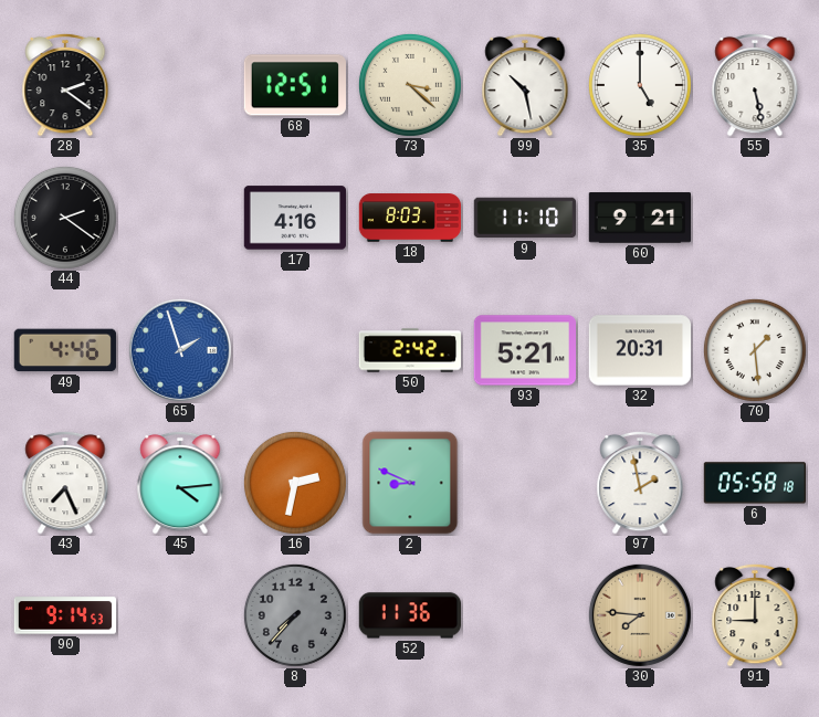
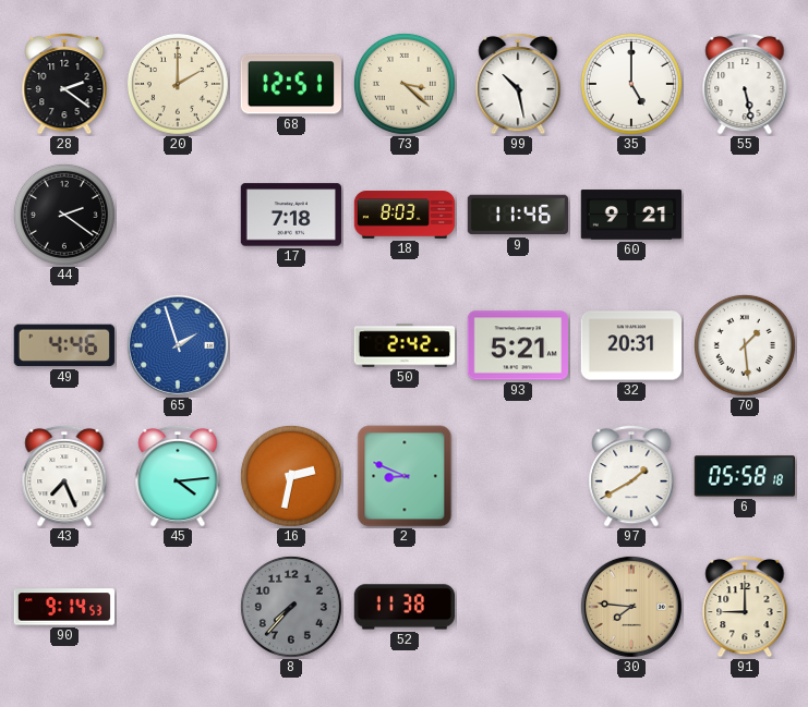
20: none -> 2:00 (178, 84)
17: 4:16 -> 7:18 (290, 215)
9: 11:10 -> 11:46 (518, 215)
97: 1:58 -> 1:40 (631, 476)
52: 11:36 -> 11:38 (403, 607)
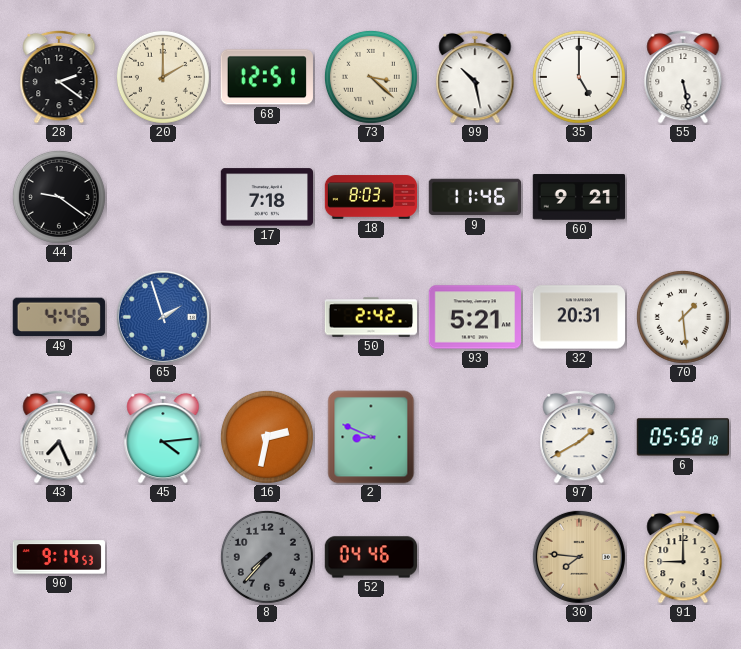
44: 2:21 -> 9:21 (59, 197)
52: 11:38 -> 04:46 (370, 557)
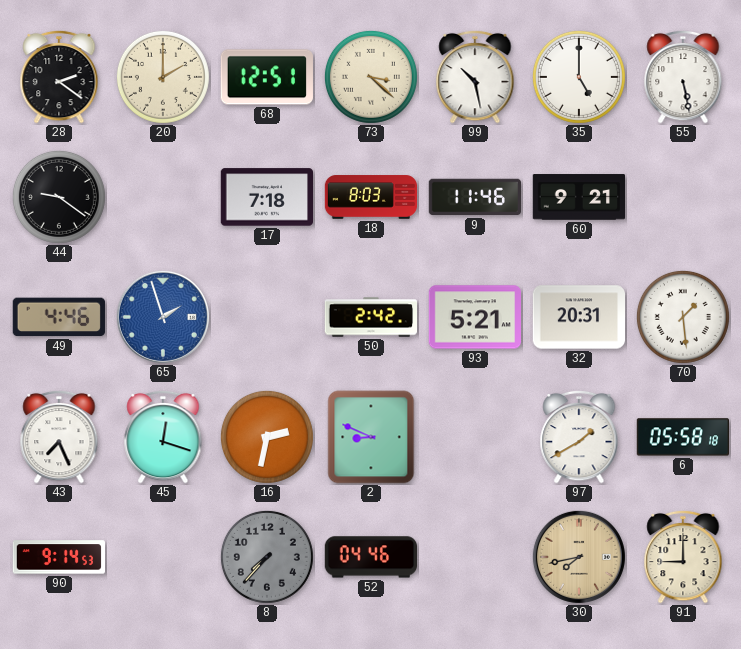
45: 4:14 -> 12:18 (163, 437)
30: 7:46 -> 7:43 (579, 557)
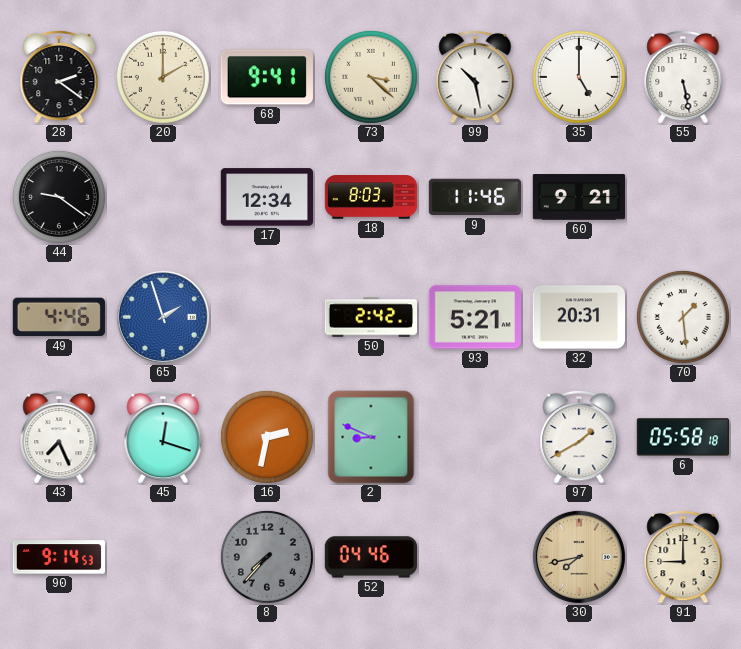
68: 12:51 -> 9:41 (266, 77)
17: 7:18 -> 12:34 (266, 197)
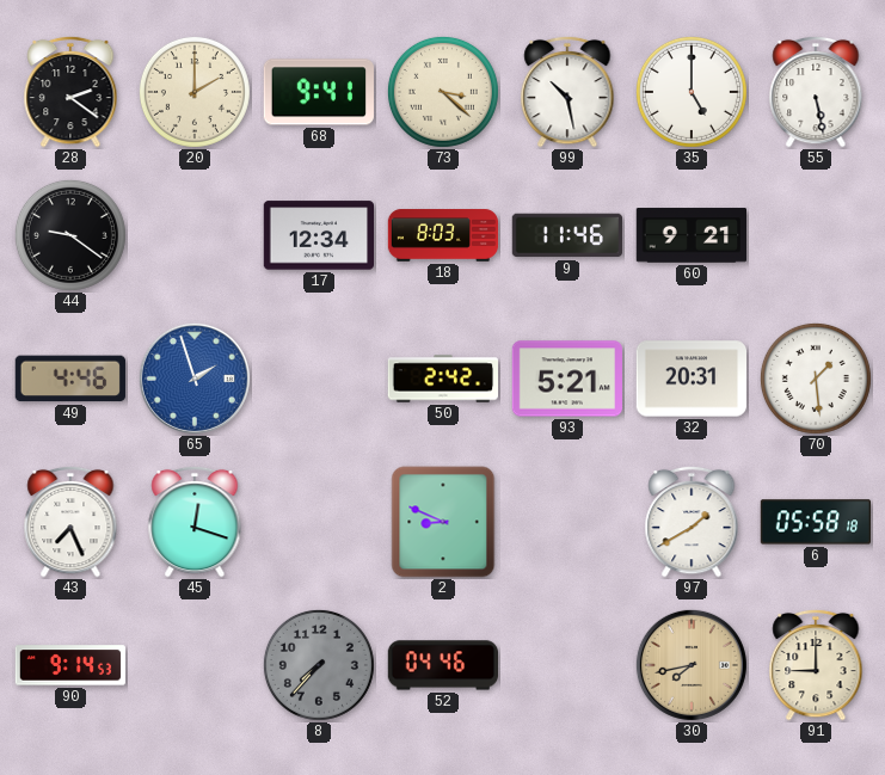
16: 2:32 -> none (267, 437)
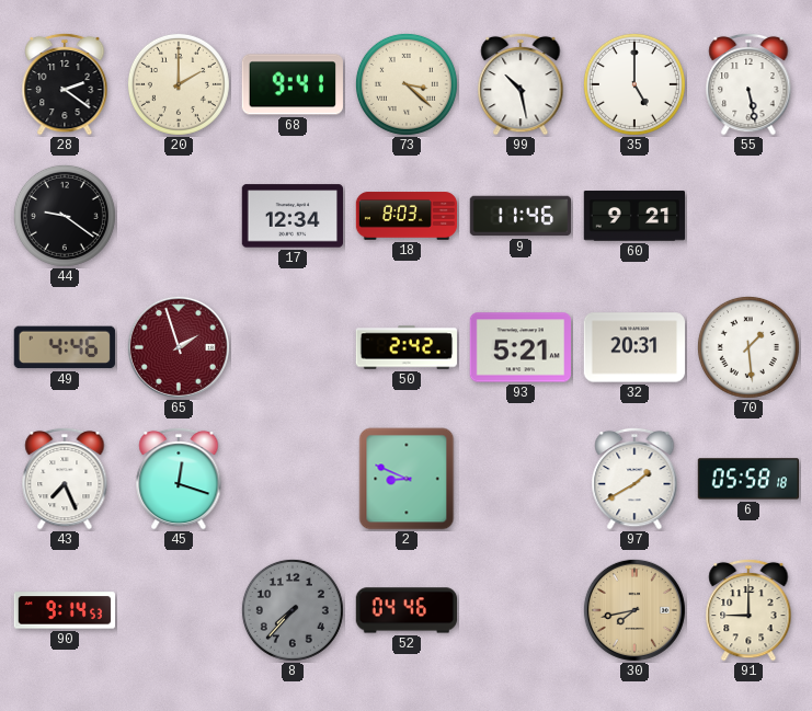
65 dial: blue -> burgundy (179, 347)
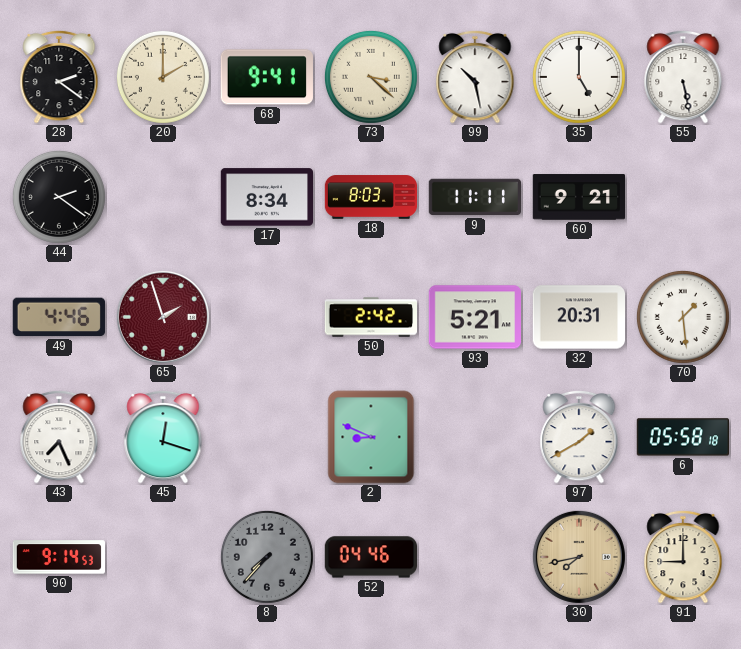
44: 9:21 -> 2:21 (59, 197)
17: 12:34 -> 8:34 (266, 197)
9: 11:46 -> 11:11 (475, 197)
